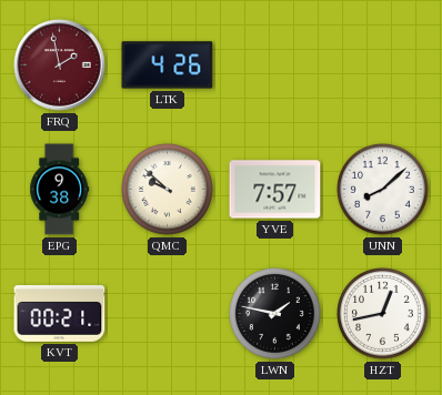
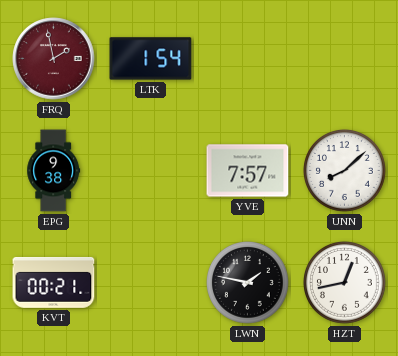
LTK: 4:26 -> 1:54 (151, 59)
QMC: 9:52 -> none (168, 190)
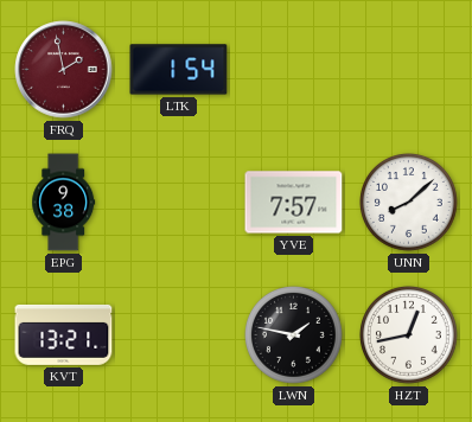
KVT: 00:21 -> 13:21 (64, 334)
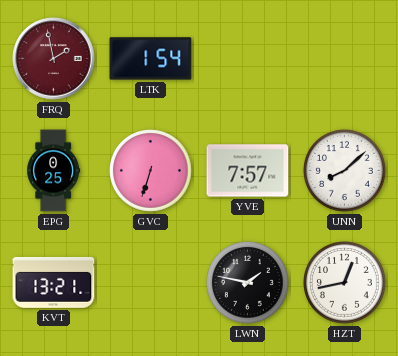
EPG: 9:38 -> 0:25 (54, 171)
GVC: none -> 6:33 (151, 171)
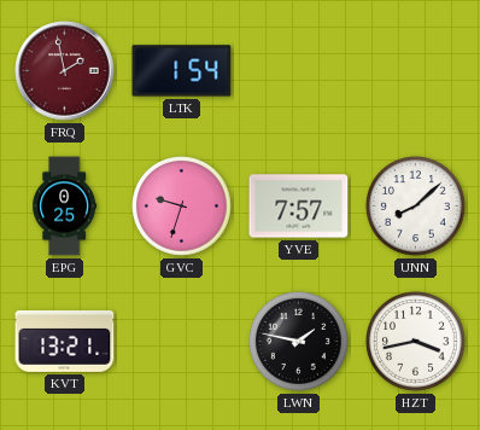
GVC: 6:33 -> 9:33 (182, 207)
HZT: 12:43 -> 3:43 (416, 342)
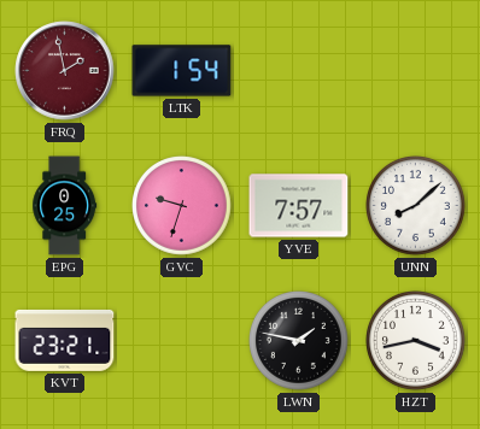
KVT: 13:21 -> 23:21 (65, 340)
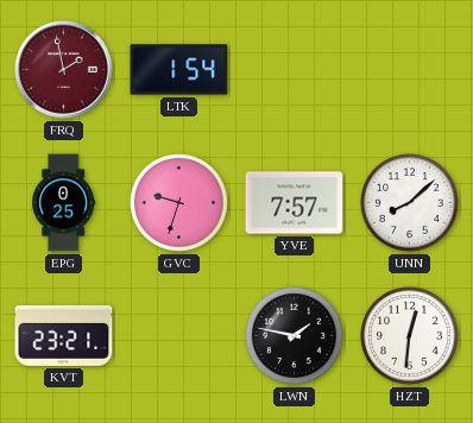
HZT: 3:43 -> 12:31 (410, 336)
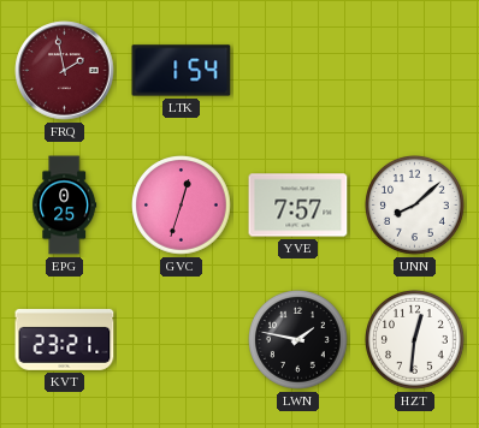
GVC: 9:33 -> 12:33 (182, 206)
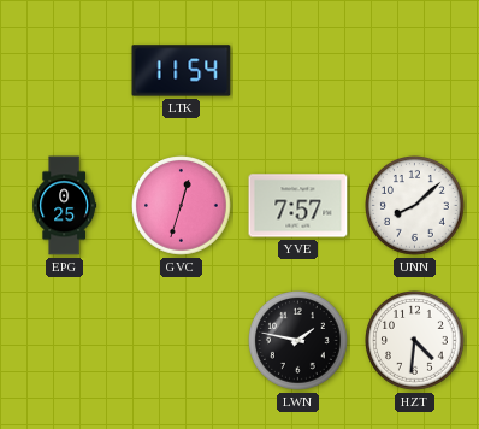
FRQ: 1:58 -> none (65, 71)
LTK: 1:54 -> 11:54 (182, 71)
KVT: 23:21 -> none (65, 339)
HZT: 12:31 -> 4:31 (415, 341)
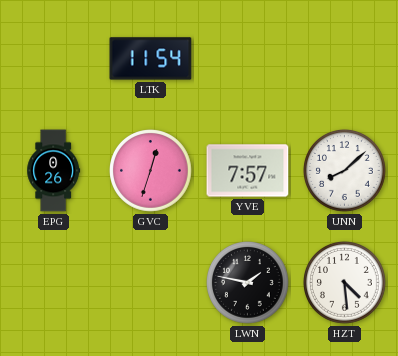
EPG: 0:25 -> 0:26 (54, 171)
HZT: 4:31 -> 4:29 (345, 283)
